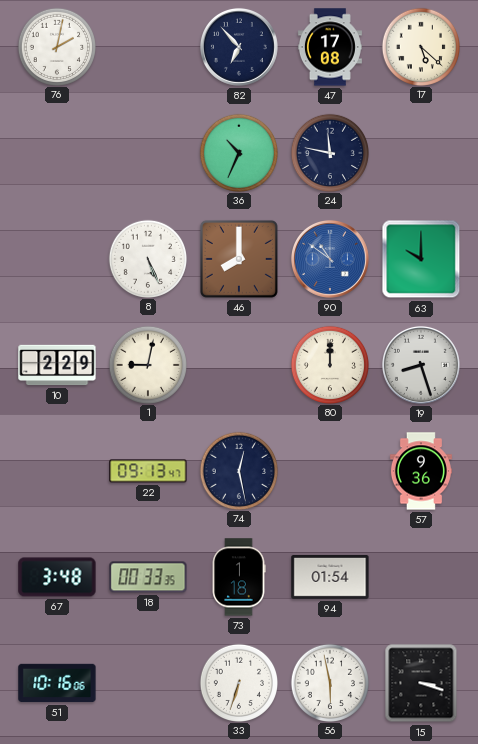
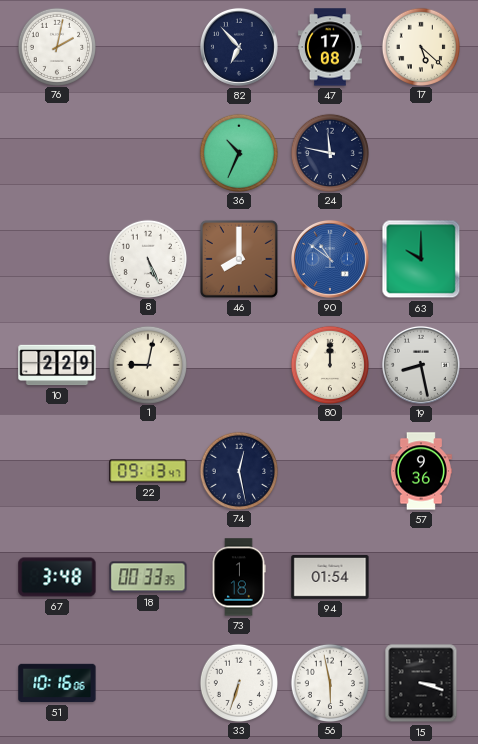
19: 8:27 -> 8:28 (421, 365)
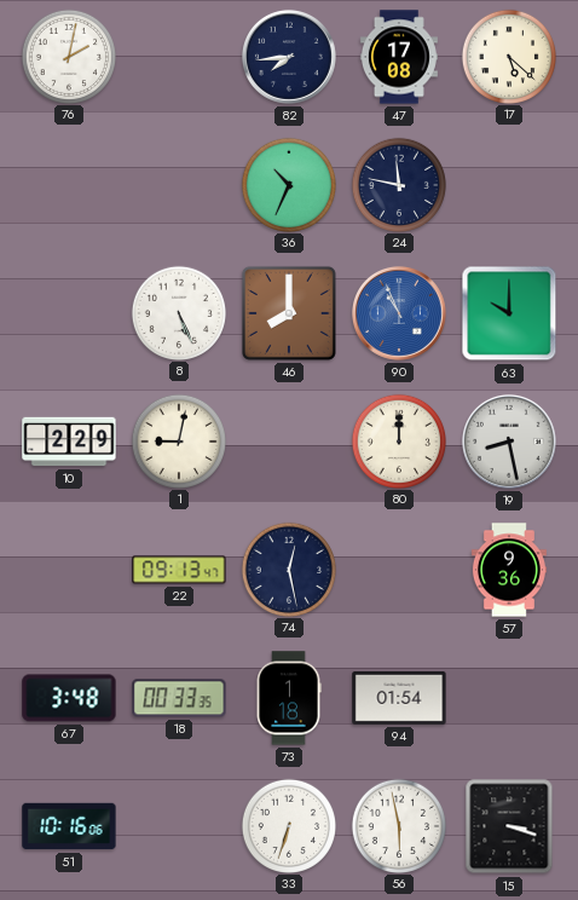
82: 6:53 -> 7:44 (289, 57)
90: 10:51 -> 10:56 (399, 313)
